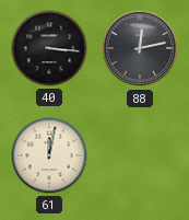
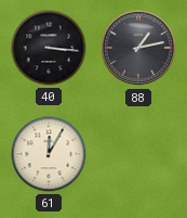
88: 12:13 -> 1:13 (138, 48)
61: 12:02 -> 12:05 (49, 154)
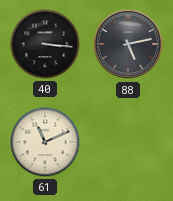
88: 1:13 -> 5:13 (128, 44)
61: 12:05 -> 11:11 (45, 142)
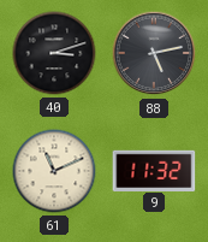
40: 3:16 -> 3:12 (54, 53)
9: none -> 11:32 (154, 170)
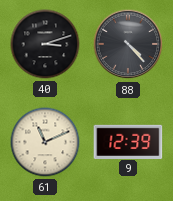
88: 5:13 -> 4:23 (128, 44)
9: 11:32 -> 12:39 (128, 141)
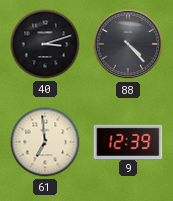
61: 11:11 -> 6:59 (45, 142)
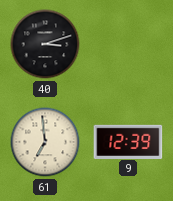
88: 4:23 -> none (128, 44)
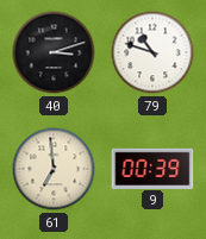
79: none -> 10:48 (152, 52)
9: 12:39 -> 00:39 (152, 168)
